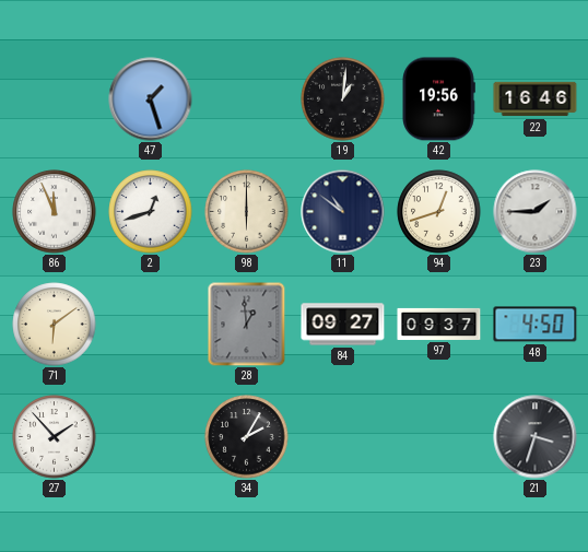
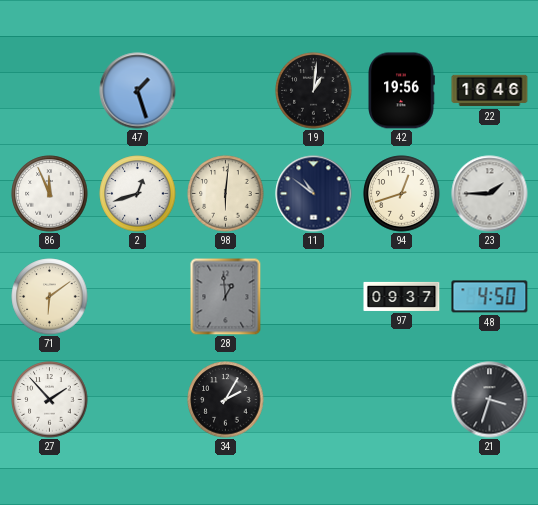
98: 6:00 -> 6:01 (226, 194)
84: 09:27 -> none (343, 325)
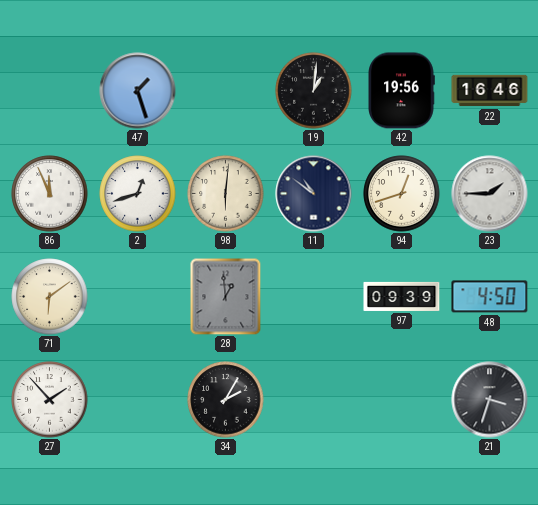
97: 09:37 -> 09:39 (402, 296)
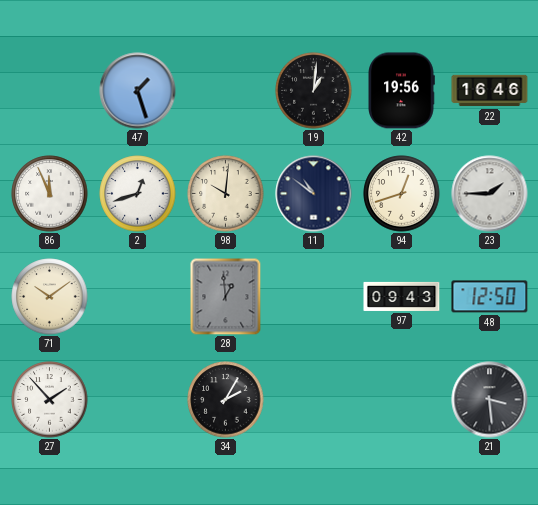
98: 6:01 -> 10:01 (226, 194)
71: 6:09 -> 10:09 (50, 297)
97: 09:39 -> 09:43 (402, 296)
48: 4:50 -> 12:50 (490, 297)
21: 3:33 -> 3:29 (490, 400)
